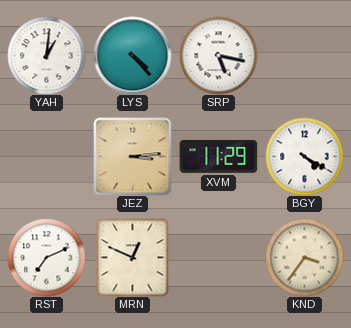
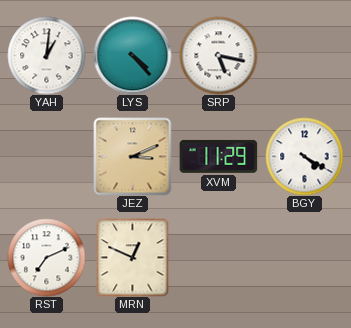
JEZ: 3:14 -> 3:11 (132, 156)
KND: 3:36 -> none (304, 257)
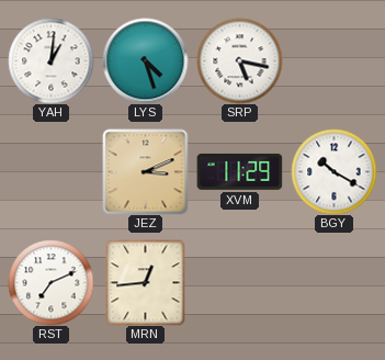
LYS: 4:23 -> 4:27 (145, 60)
BGY: 4:20 -> 10:20 (333, 171)
MRN: 12:49 -> 12:44 (146, 282)
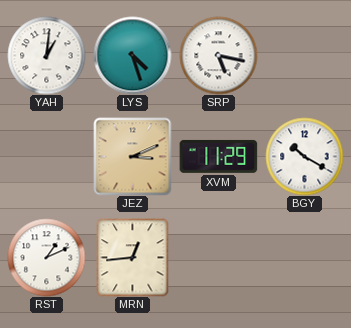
RST: 7:11 -> 1:11 (46, 257)
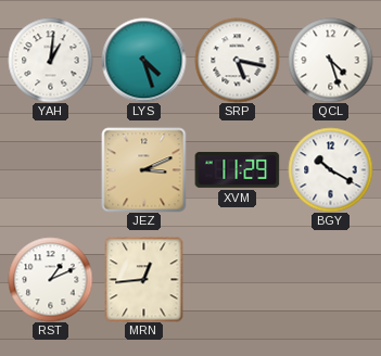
QCL: none -> 4:27 (330, 60)
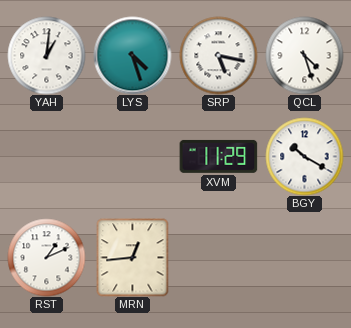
JEZ: 3:11 -> none (143, 169)
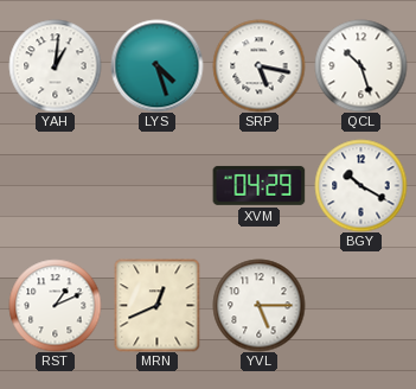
QCL: 4:27 -> 10:27 (360, 65)
XVM: 11:29 -> 04:29 (258, 185)
MRN: 12:44 -> 12:41 (158, 305)
YVL: none -> 5:15 (258, 305)
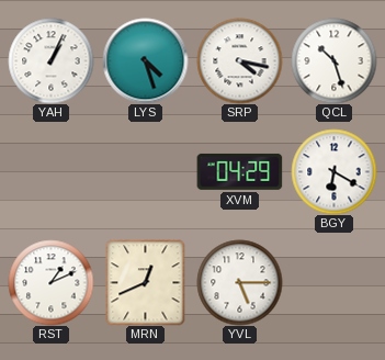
YAH: 1:01 -> 1:04 (50, 60)
SRP: 5:17 -> 4:17 (239, 60)
BGY: 10:20 -> 6:20 (333, 171)
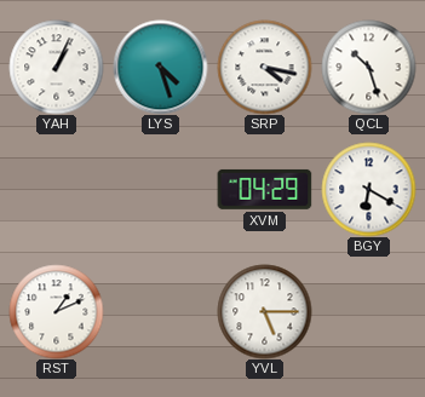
MRN: 12:41 -> none (146, 282)
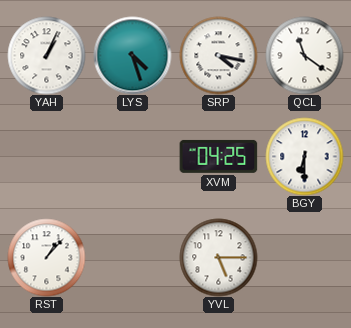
QCL: 10:27 -> 11:21 (304, 55)
XVM: 04:29 -> 04:25 (218, 156)
BGY: 6:20 -> 6:30 (304, 156)
RST: 1:11 -> 1:07 (46, 257)
